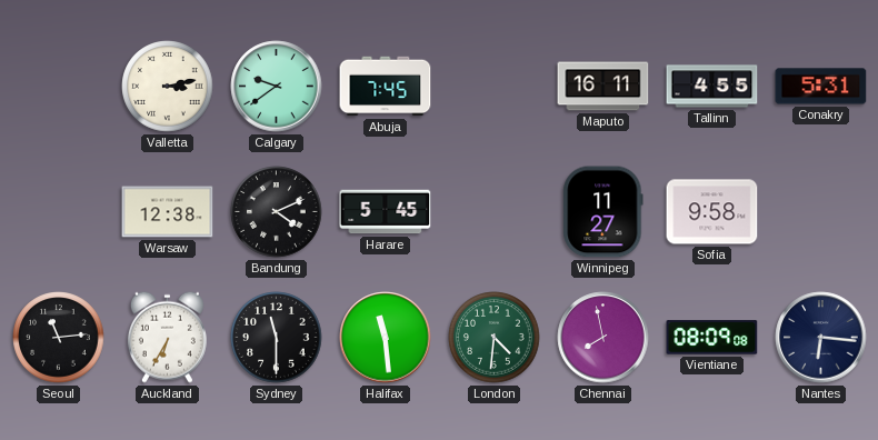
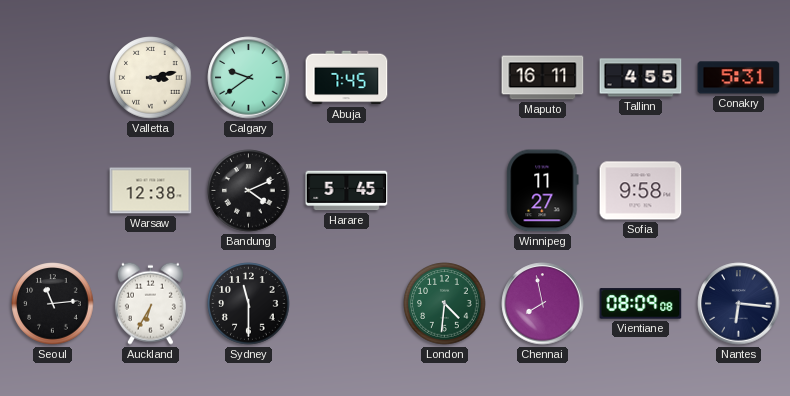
Halifax: 11:29 -> none (386, 338)
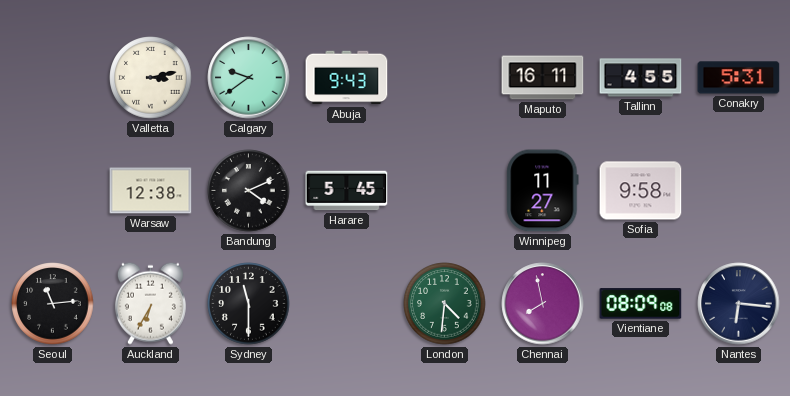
Abuja: 7:45 -> 9:43 (347, 78)
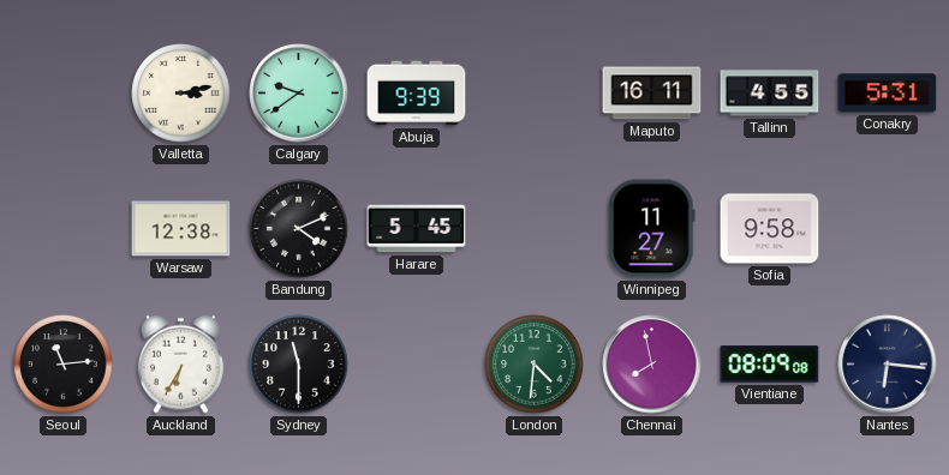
Abuja: 9:43 -> 9:39 (417, 94)
